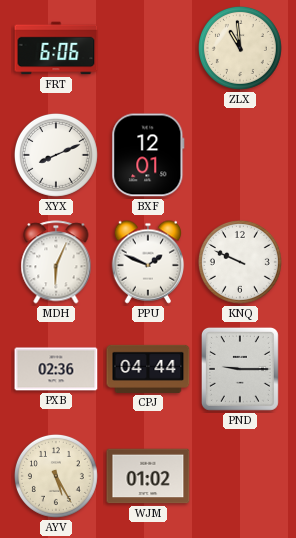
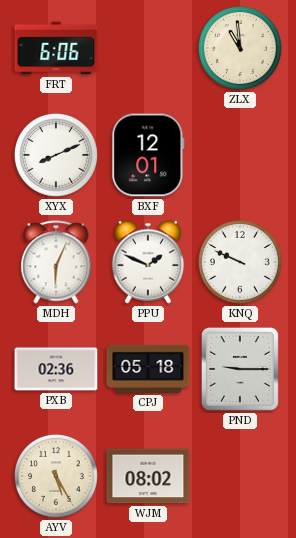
CPJ: 04:44 -> 05:18 (148, 369)
WJM: 01:02 -> 08:02 (148, 476)
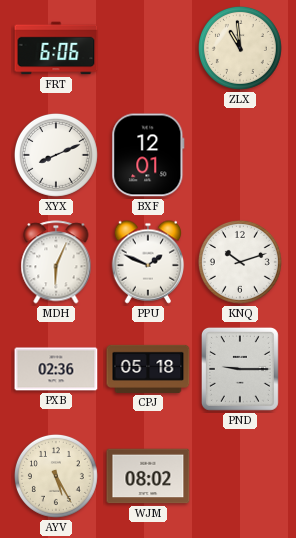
KNQ: 9:49 -> 10:12 (240, 262)
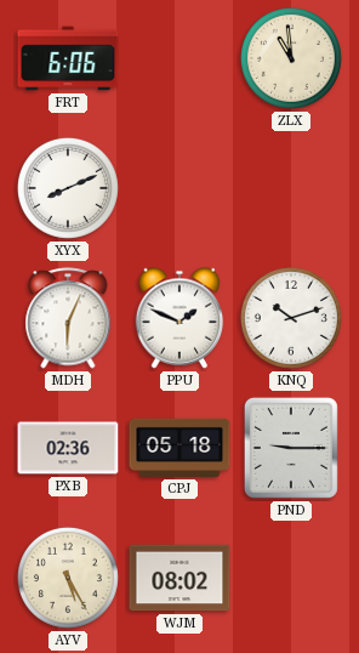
BXF: 12:01 -> none (148, 155)
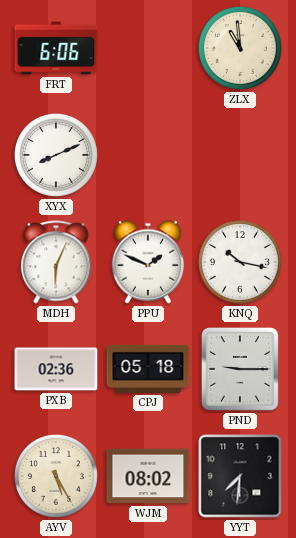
KNQ: 10:12 -> 10:17 (240, 262)
YYT: none -> 7:31 (240, 476)
